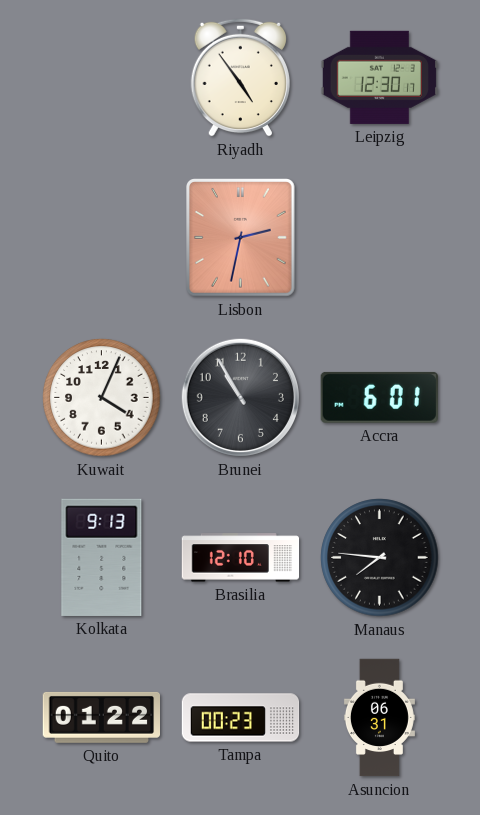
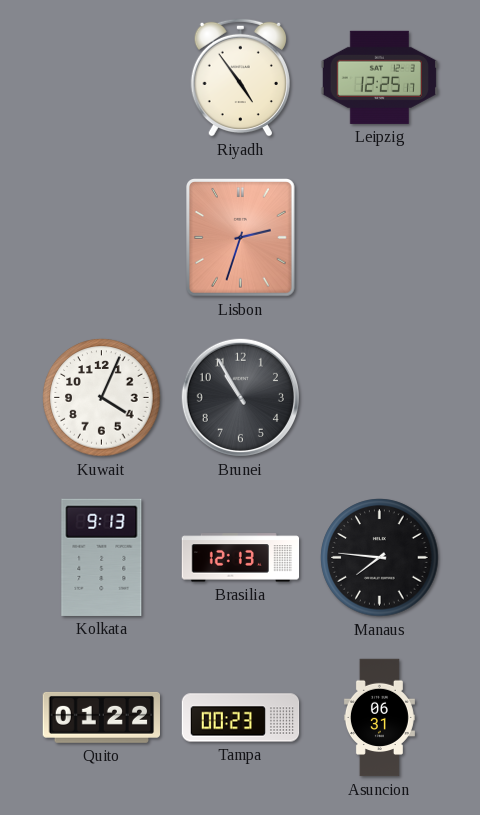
Leipzig: 12:30 -> 12:25 (379, 77)
Lisbon: 2:32 -> 2:33 (241, 238)
Accra: 6:01 -> none (379, 397)
Brasilia: 12:10 -> 12:13 (241, 558)
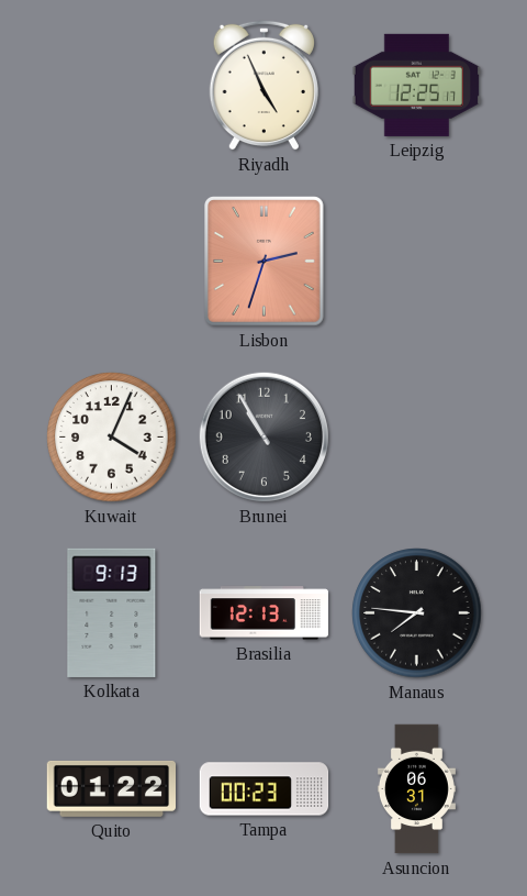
Riyadh: 4:54 -> 4:56 (263, 85)
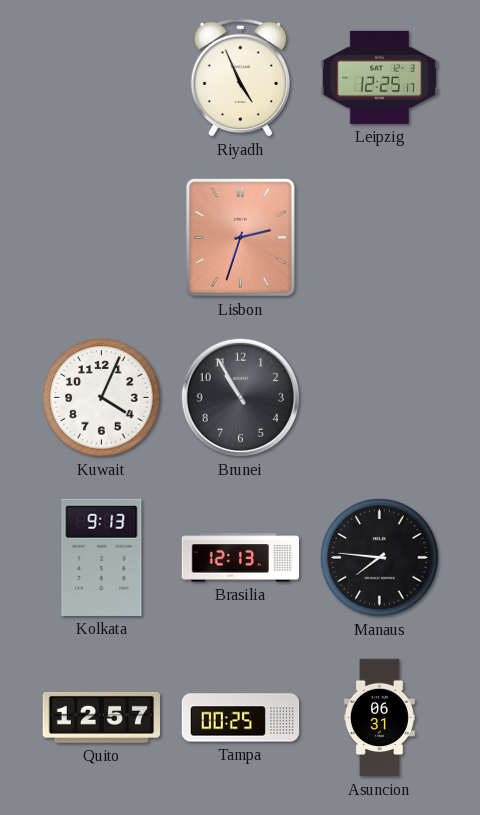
Quito: 01:22 -> 12:57 (102, 717)
Tampa: 00:23 -> 00:25 (241, 718)
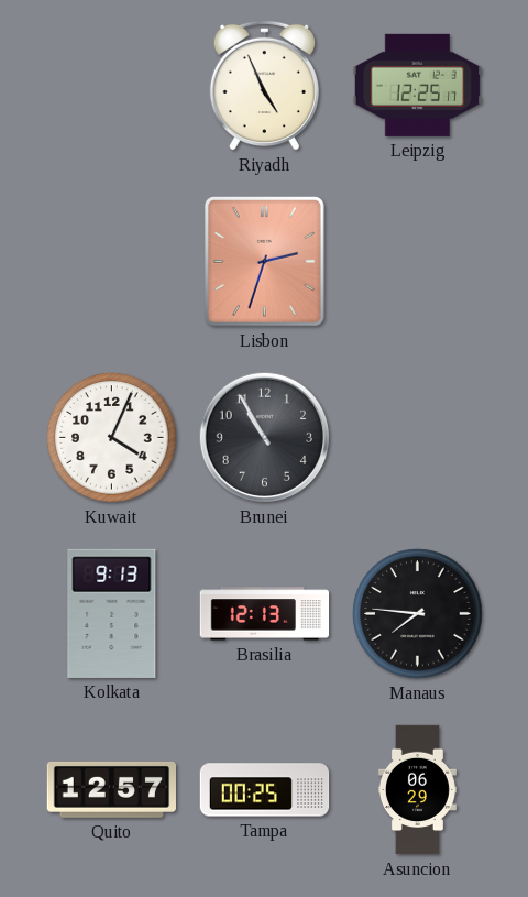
Asuncion: 06:31 -> 06:29 (417, 790)
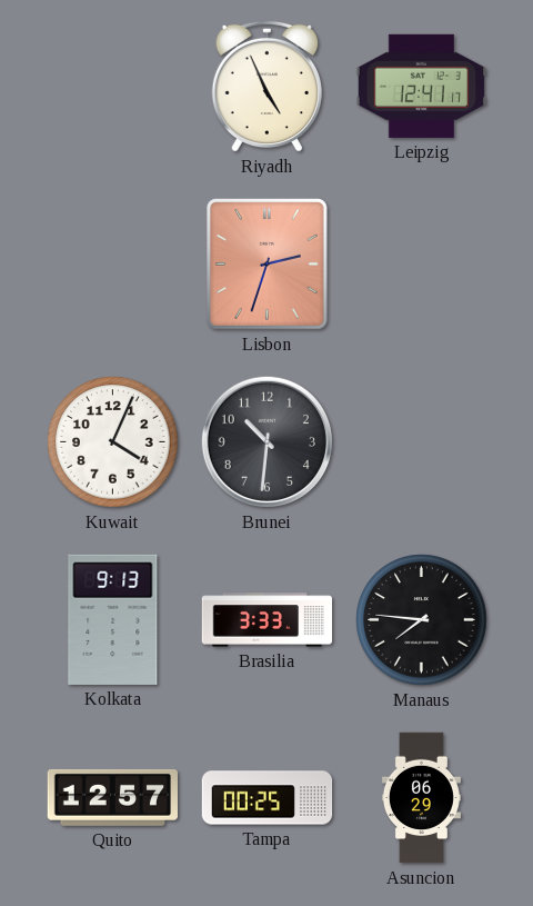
Leipzig: 12:25 -> 12:41 (421, 86)
Brunei: 10:55 -> 10:31 (266, 441)
Brasilia: 12:13 -> 3:33 (268, 620)
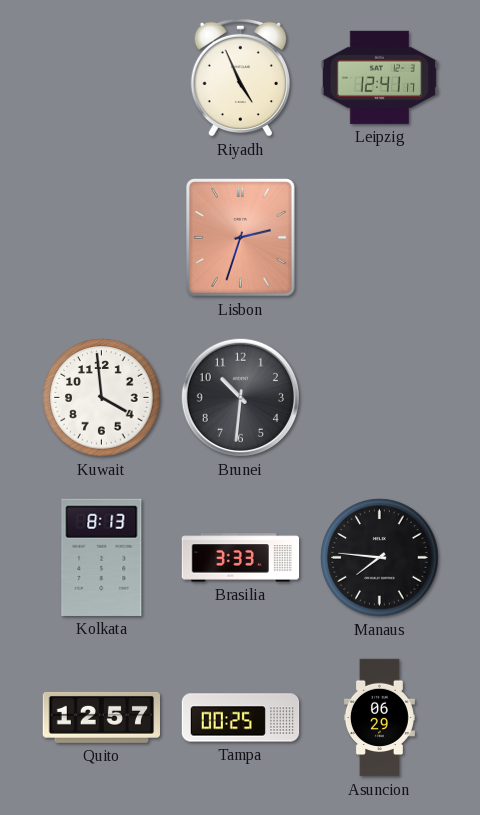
Kuwait: 4:04 -> 3:59 (102, 398)
Kolkata: 9:13 -> 8:13 (102, 557)
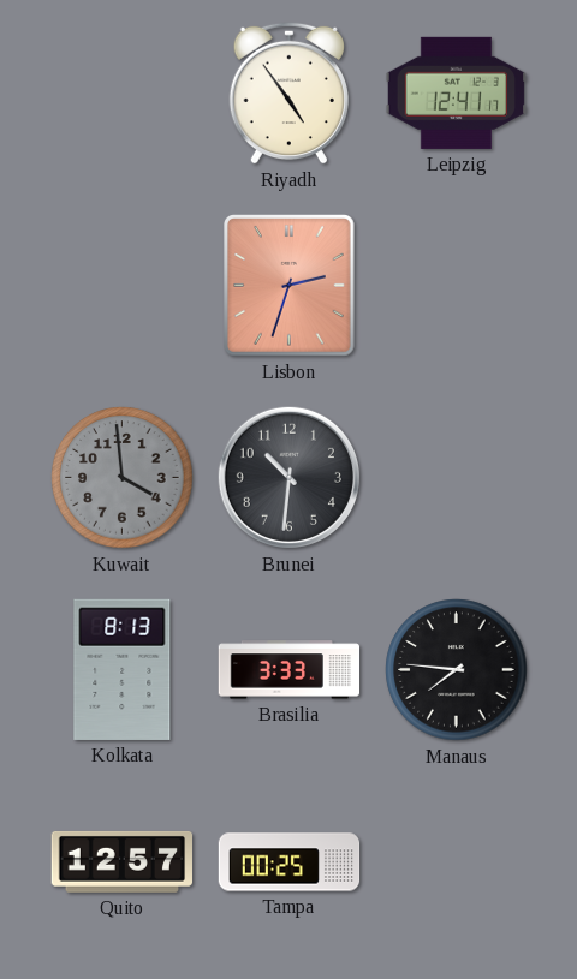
Riyadh: 4:56 -> 4:54 (288, 92)
Kuwait dial: white -> grey (123, 478)
Asuncion: 06:29 -> none (379, 718)
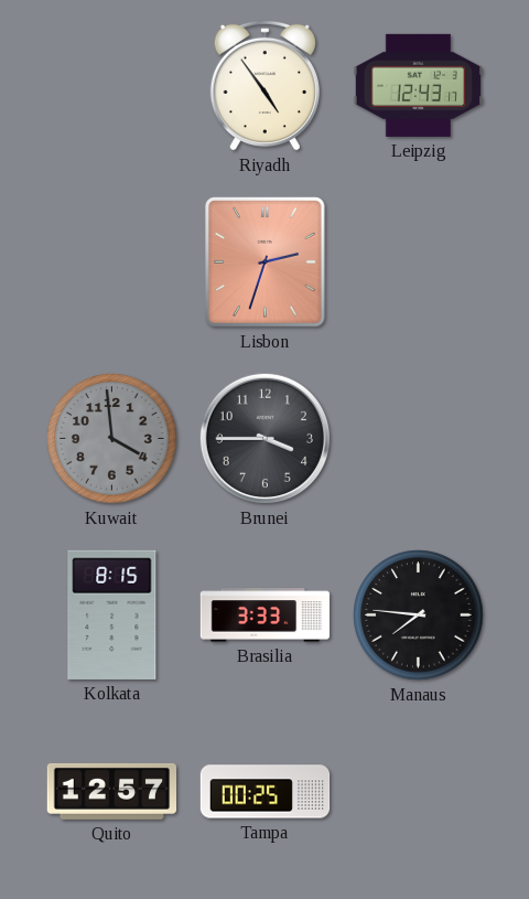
Leipzig: 12:41 -> 12:43 (418, 85)
Brunei: 10:31 -> 3:45 (264, 438)
Kolkata: 8:13 -> 8:15 (112, 614)
